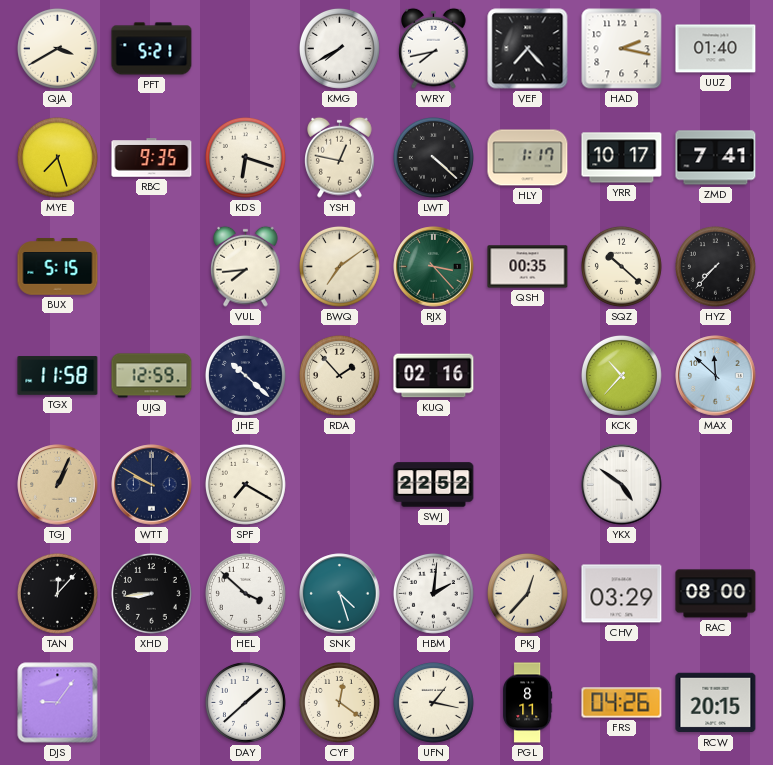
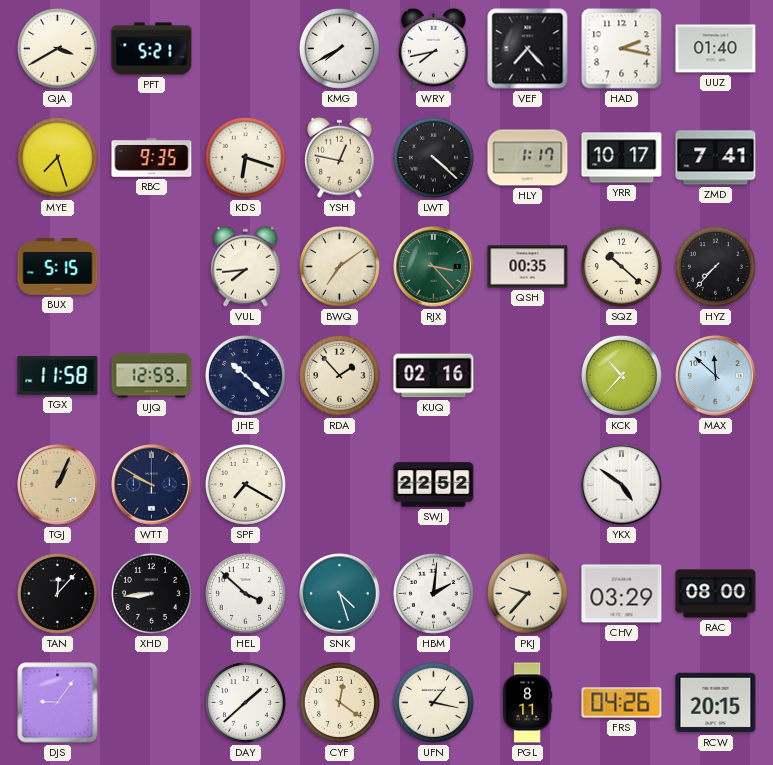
PKJ: 12:37 -> 9:37 (527, 593)
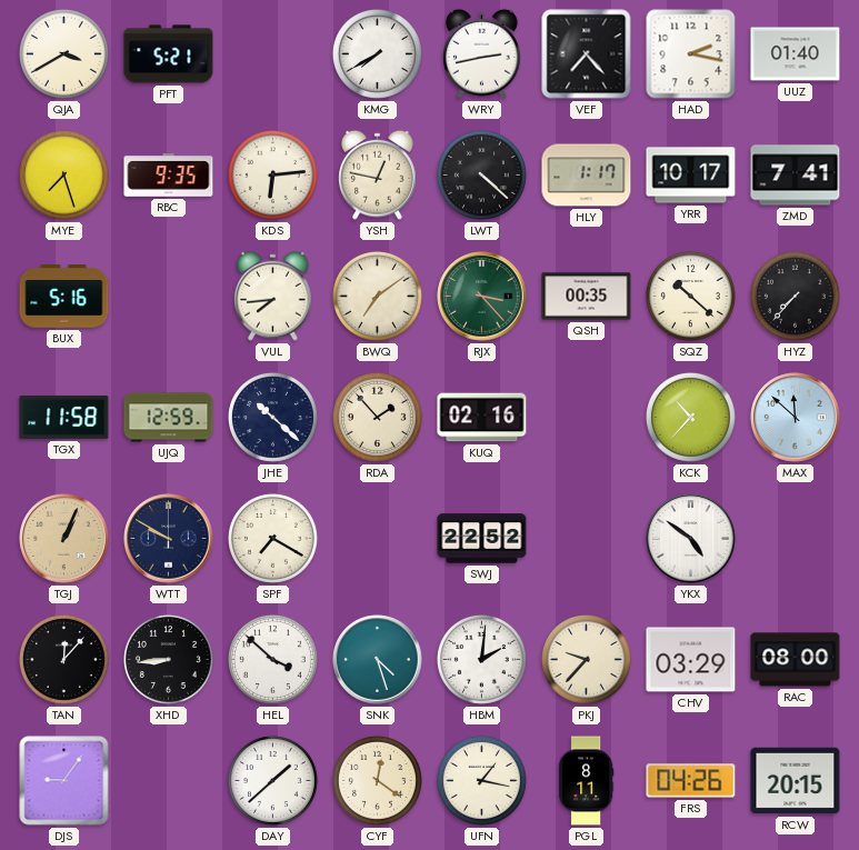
WRY: 7:43 -> 2:43 (482, 53)
KDS: 6:18 -> 6:14 (272, 174)
BUX: 5:15 -> 5:16 (64, 297)
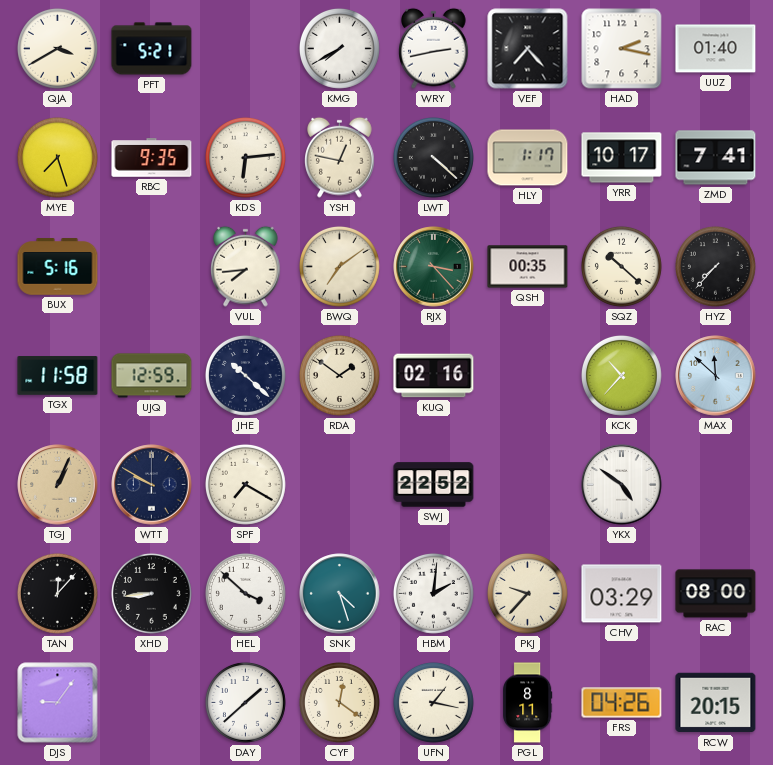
RDA: 1:53 -> 1:51 (339, 375)
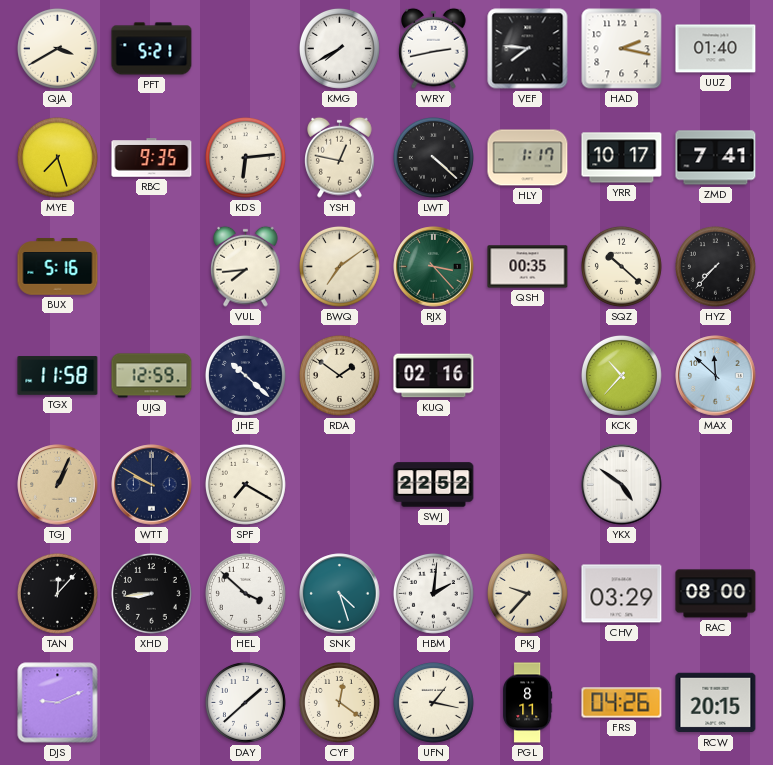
VEF: 7:23 -> 7:46 (528, 49)
DJS: 9:06 -> 9:11 (58, 703)
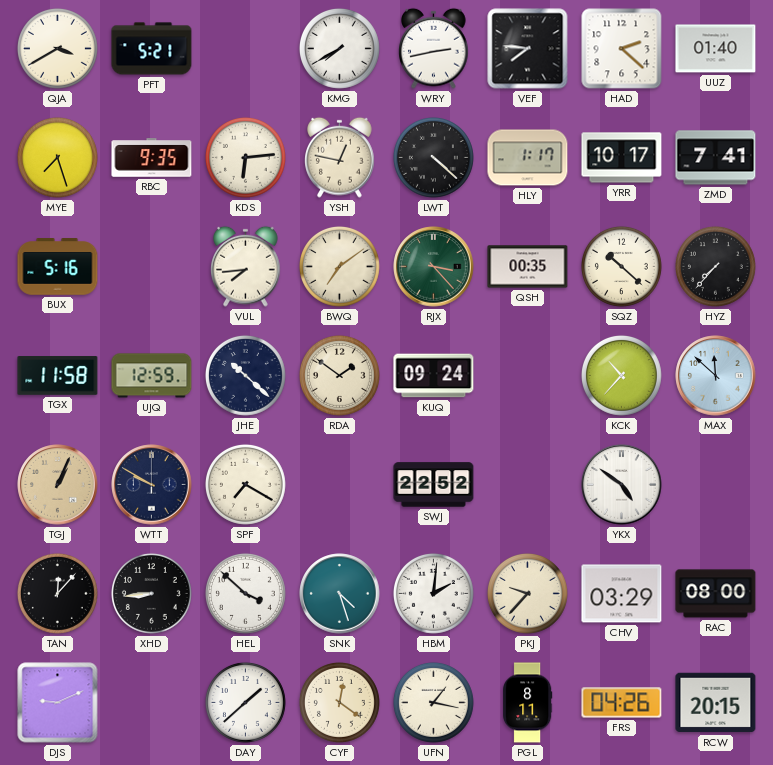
HAD: 2:17 -> 2:22 (622, 49)
KUQ: 02:16 -> 09:24 (434, 376)
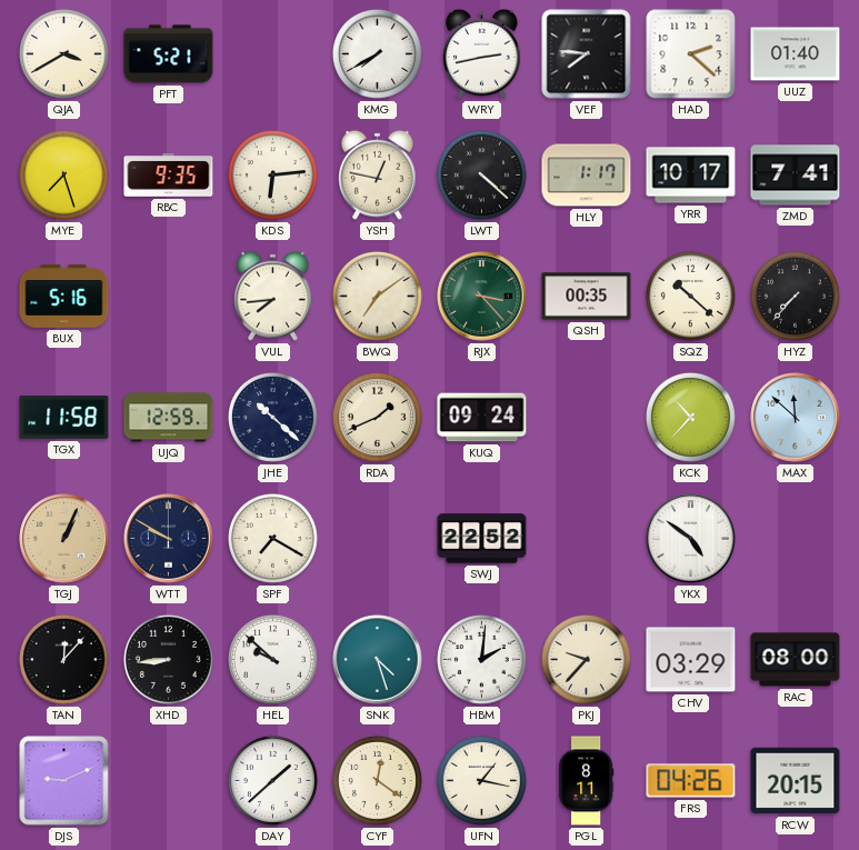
RDA: 1:51 -> 1:41 (377, 417)
HEL: 3:52 -> 9:52 (272, 659)
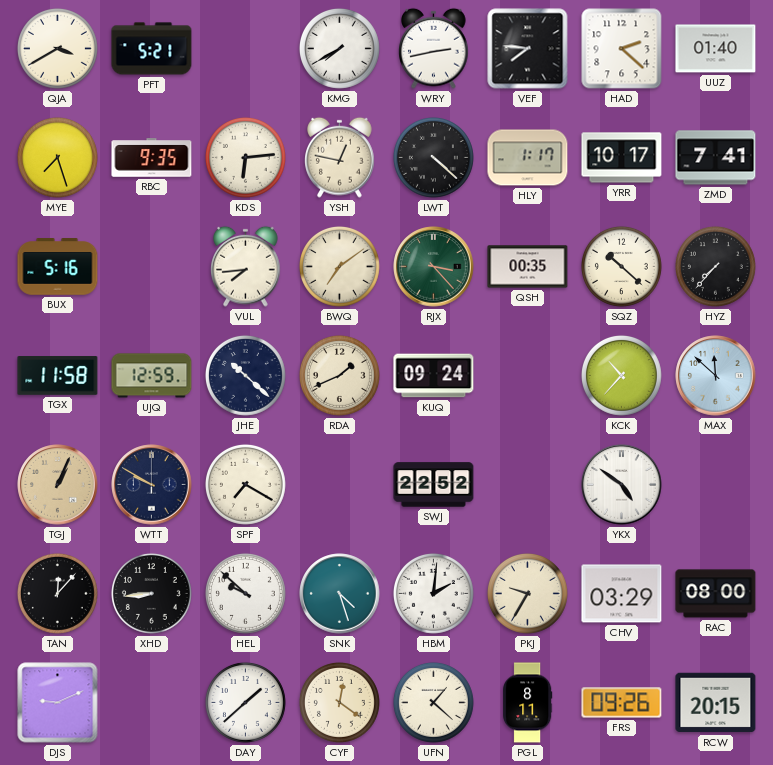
PKJ: 9:37 -> 9:35 (527, 593)
UFN: 1:17 -> 1:22 (433, 702)
FRS: 04:26 -> 09:26 (622, 703)
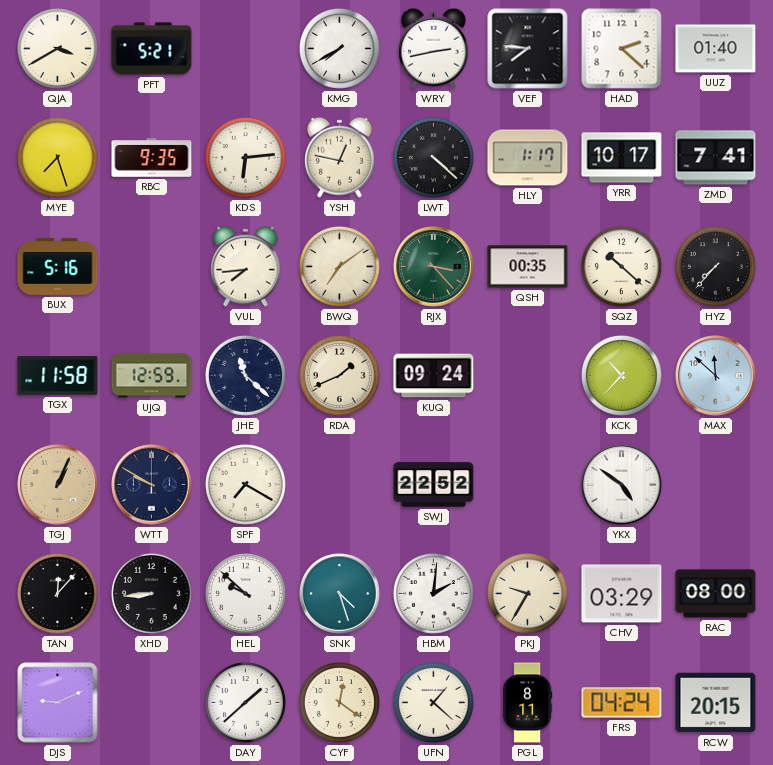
JHE: 10:22 -> 11:22 (245, 375)
FRS: 09:26 -> 04:24 (622, 703)
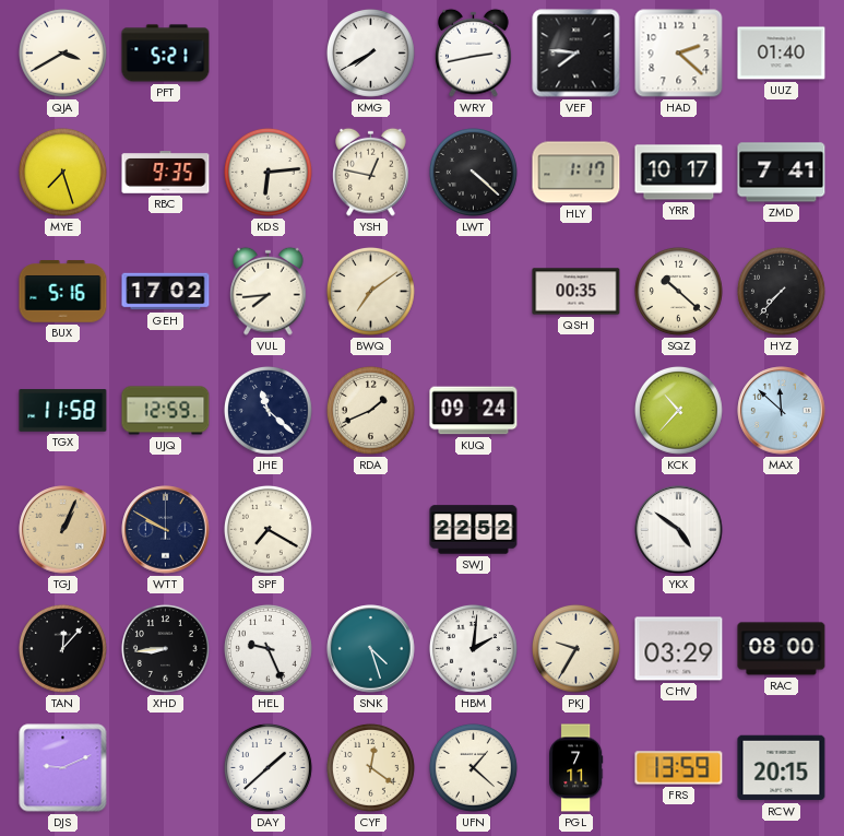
GEH: none -> 17:02 (166, 292)
RJX: 3:23 -> none (434, 267)
HEL: 9:52 -> 9:26 (268, 648)
PGL: 8:11 -> 7:11 (576, 768)
FRS: 04:24 -> 13:59 (679, 768)
